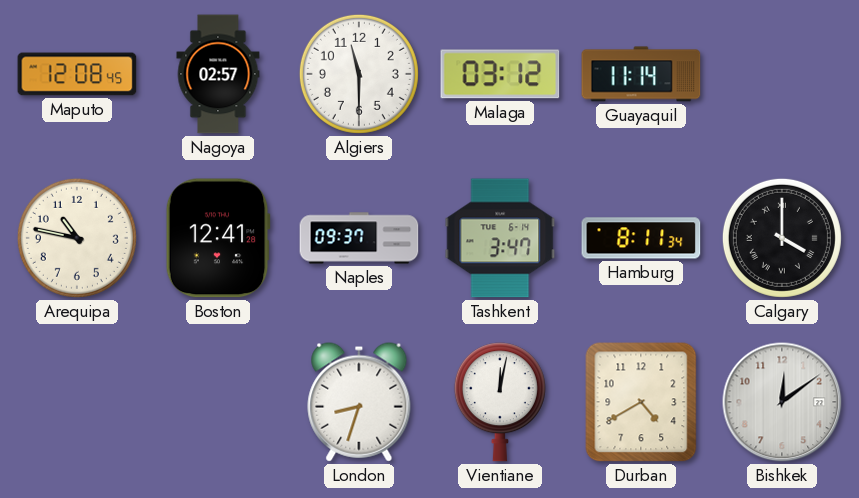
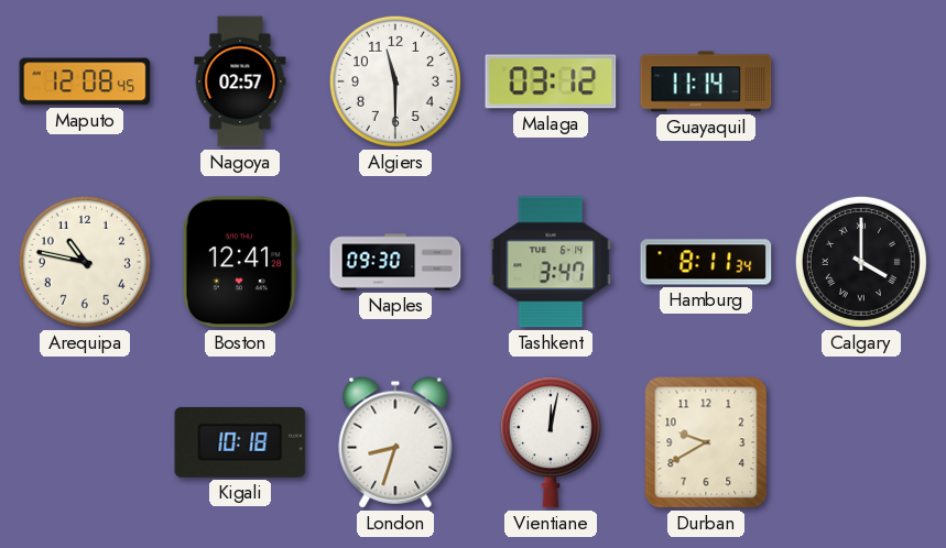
Naples: 09:37 -> 09:30 (395, 262)
Kigali: none -> 10:18 (240, 442)
Durban: 4:40 -> 9:40 (706, 442)
Bishkek: 12:09 -> none (782, 402)
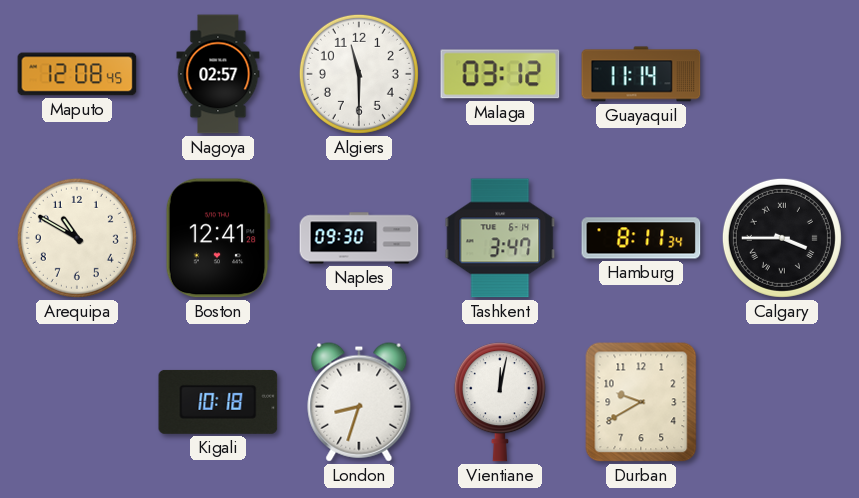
Arequipa: 10:47 -> 10:50 (77, 238)
Calgary: 4:00 -> 3:45 (782, 238)
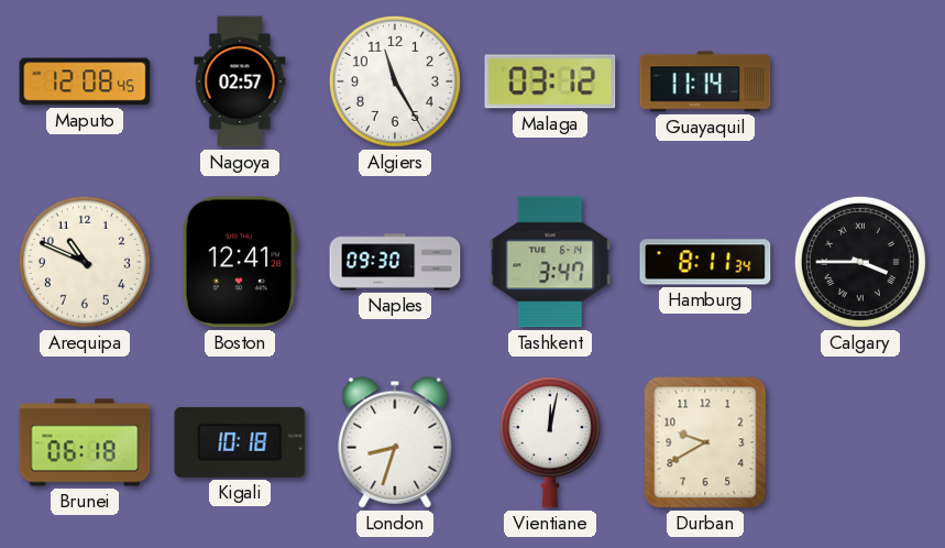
Algiers: 11:30 -> 11:25 (395, 81)
Arequipa: 10:50 -> 10:49 (85, 262)
Brunei: none -> 06:18 (85, 442)
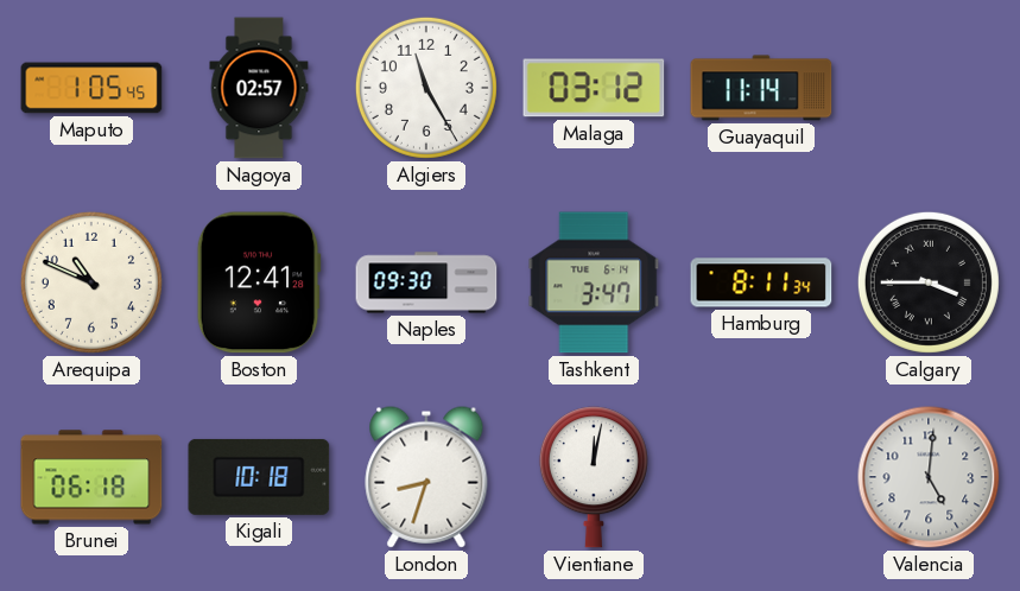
Maputo: 12:08 -> 1:05 (91, 88)
Durban: 9:40 -> none (705, 442)
Valencia: none -> 5:01 (929, 477)
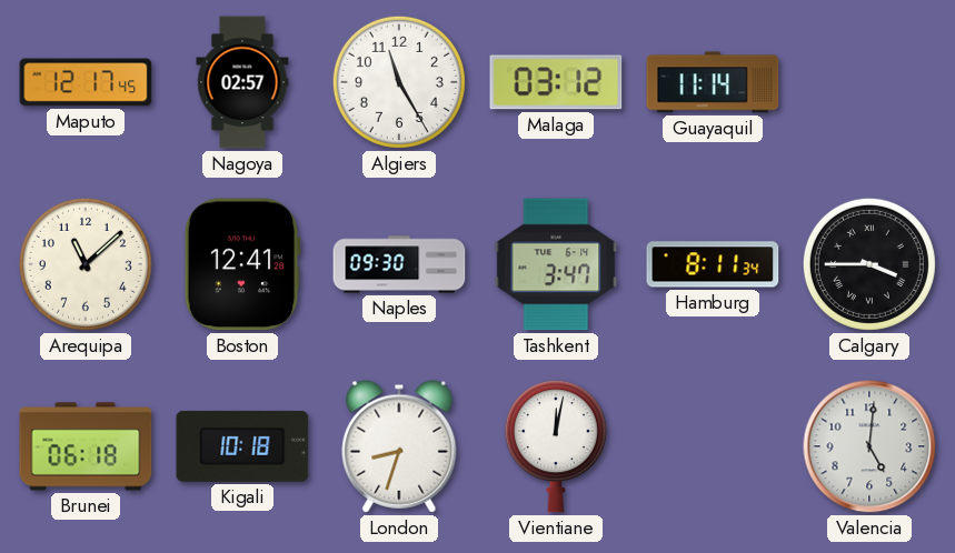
Maputo: 1:05 -> 12:17 (86, 82)
Arequipa: 10:49 -> 11:08 (86, 264)
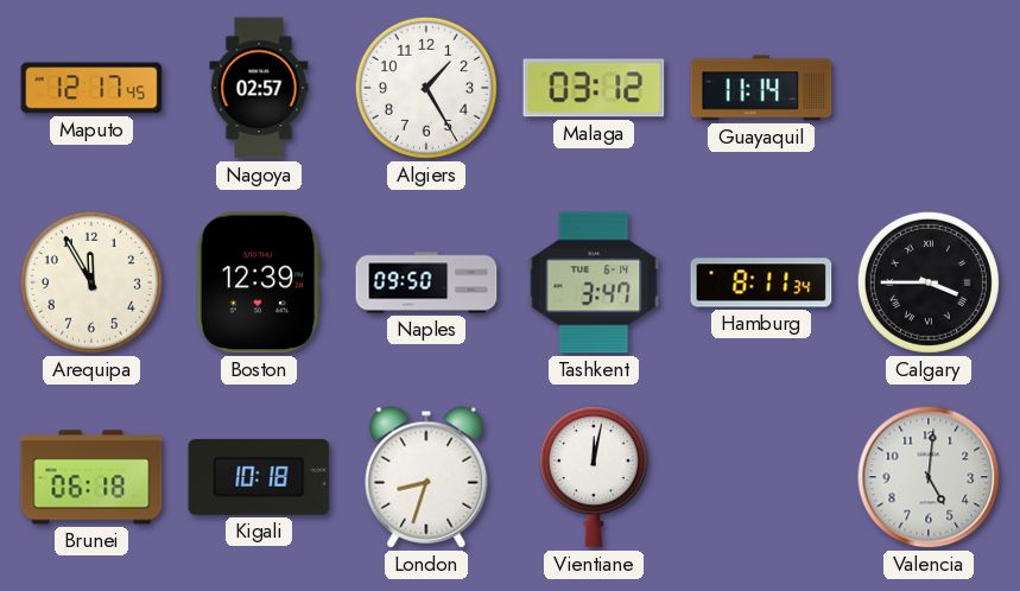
Algiers: 11:25 -> 1:25 (426, 88)
Arequipa: 11:08 -> 11:55 (91, 282)
Boston: 12:41 -> 12:39 (259, 282)
Naples: 09:30 -> 09:50 (426, 282)
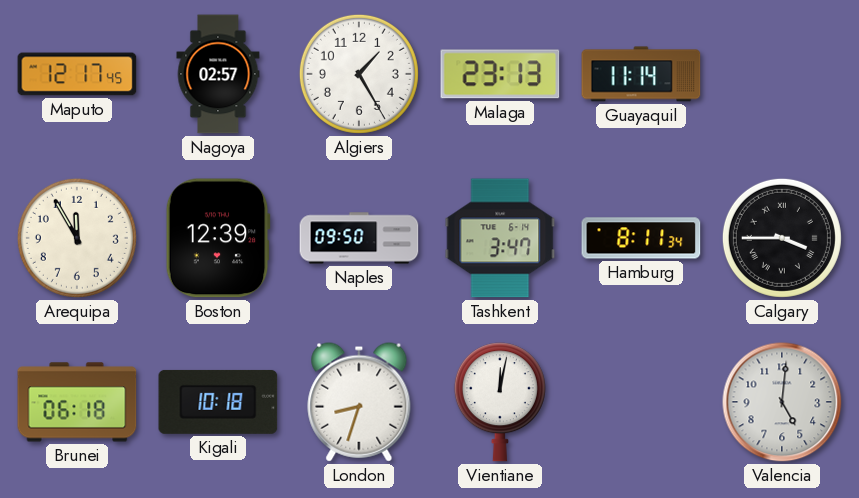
Malaga: 03:12 -> 23:13 (500, 74)
